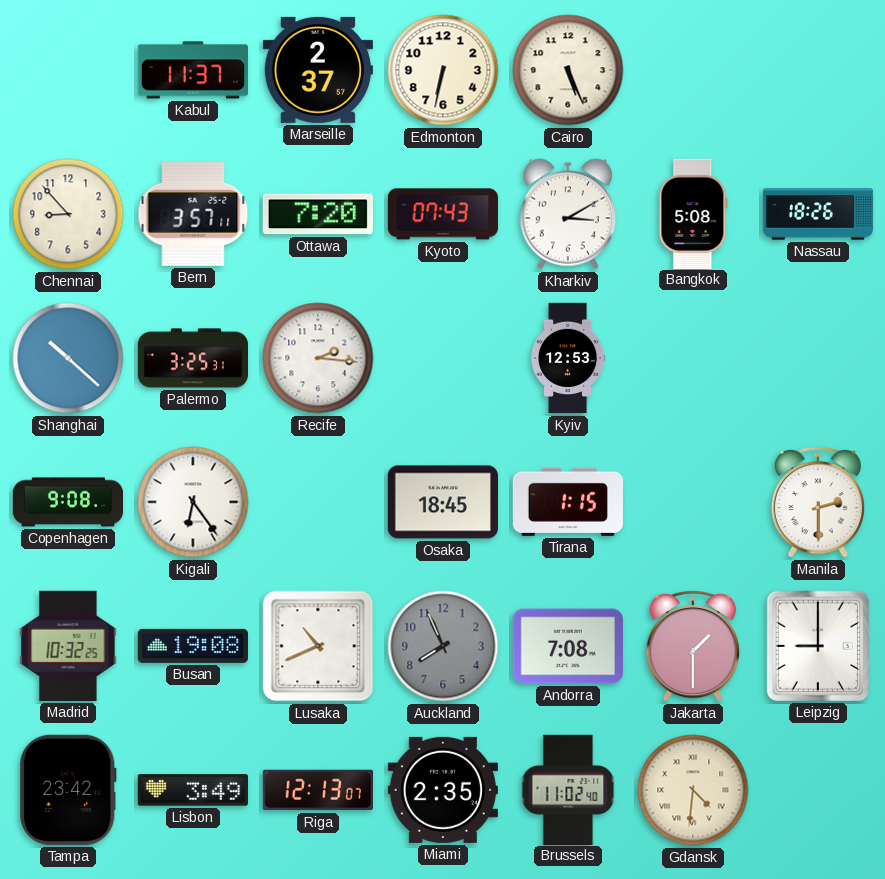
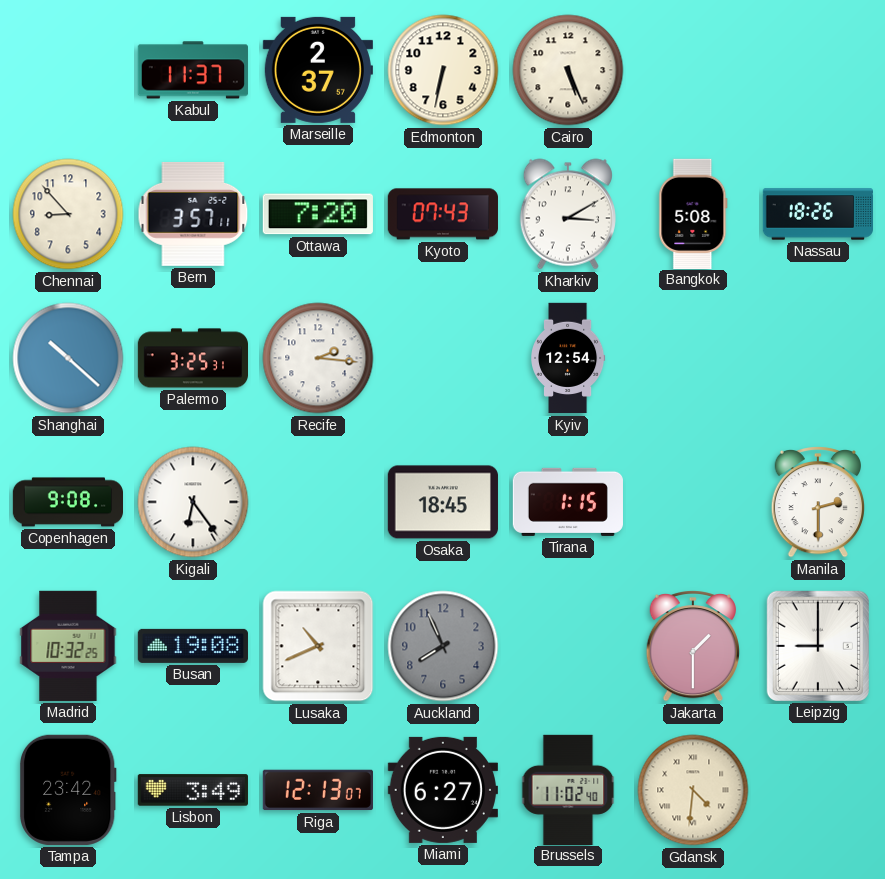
Kyiv: 12:53 -> 12:54 (569, 358)
Andorra: 7:08 -> none (568, 646)
Miami: 2:35 -> 6:27 (443, 790)
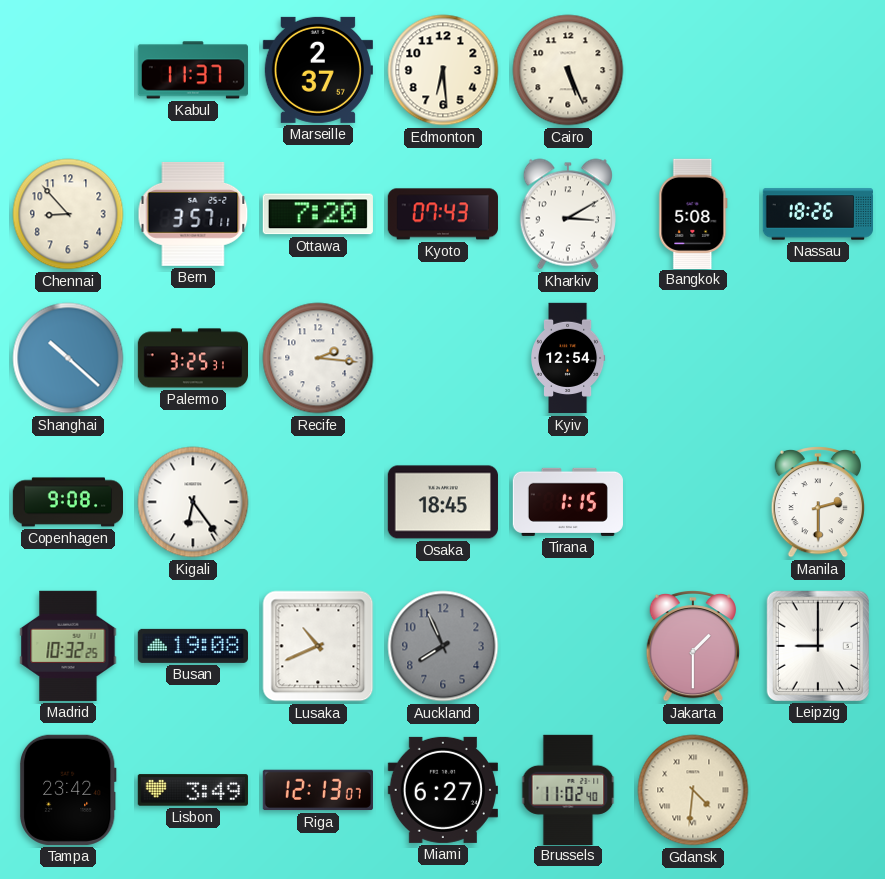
Edmonton: 6:32 -> 6:29 (443, 70)
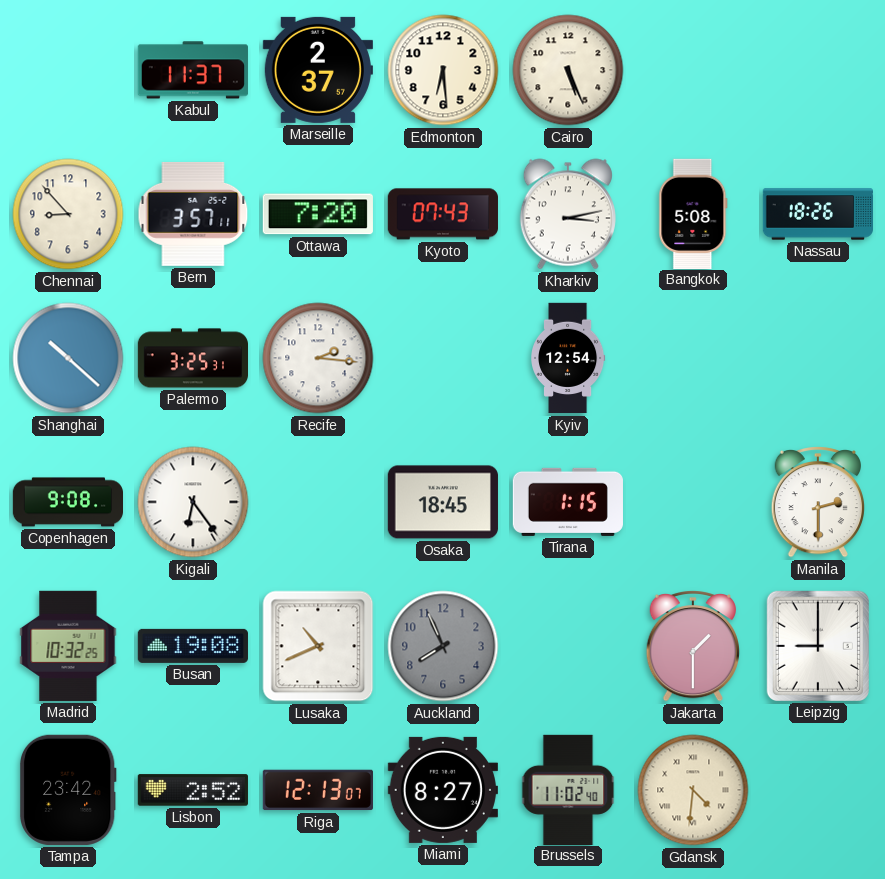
Kharkiv: 3:10 -> 3:13 (568, 214)
Lisbon: 3:49 -> 2:52 (193, 790)
Miami: 6:27 -> 8:27 (443, 790)
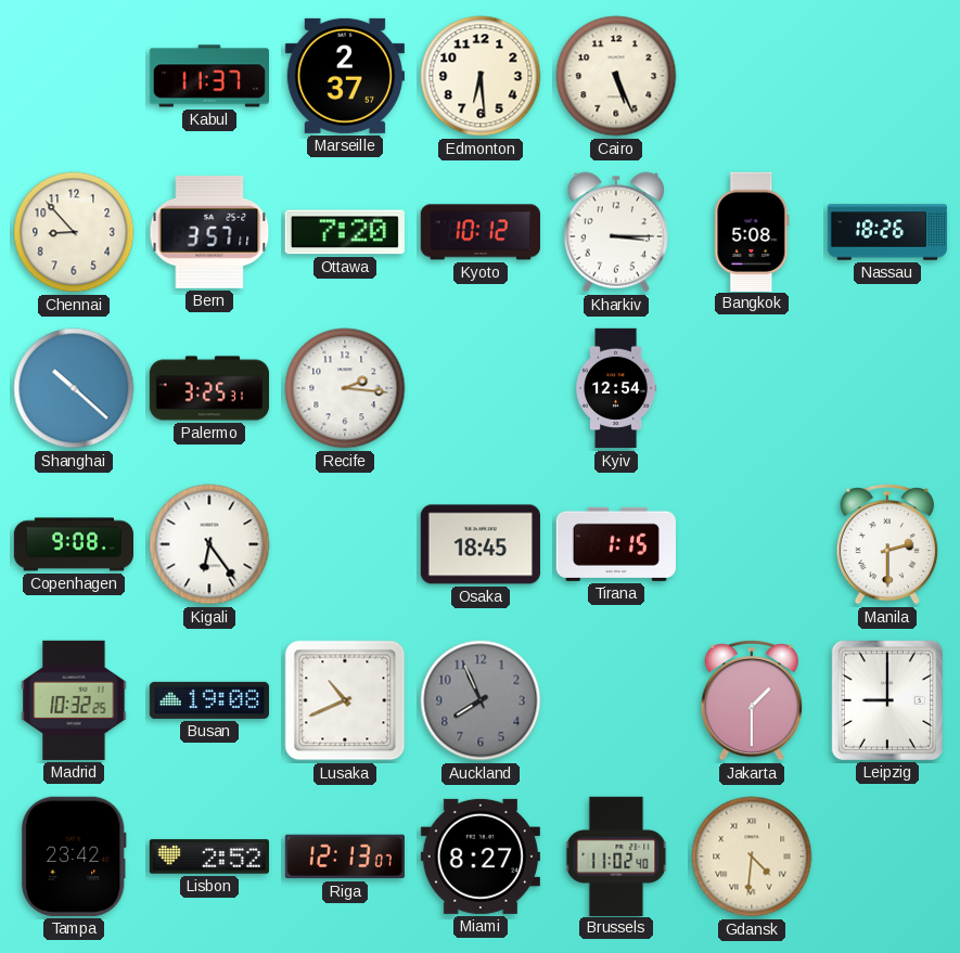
Kyoto: 07:43 -> 10:12 (481, 232)
Kharkiv: 3:13 -> 3:15 (616, 232)
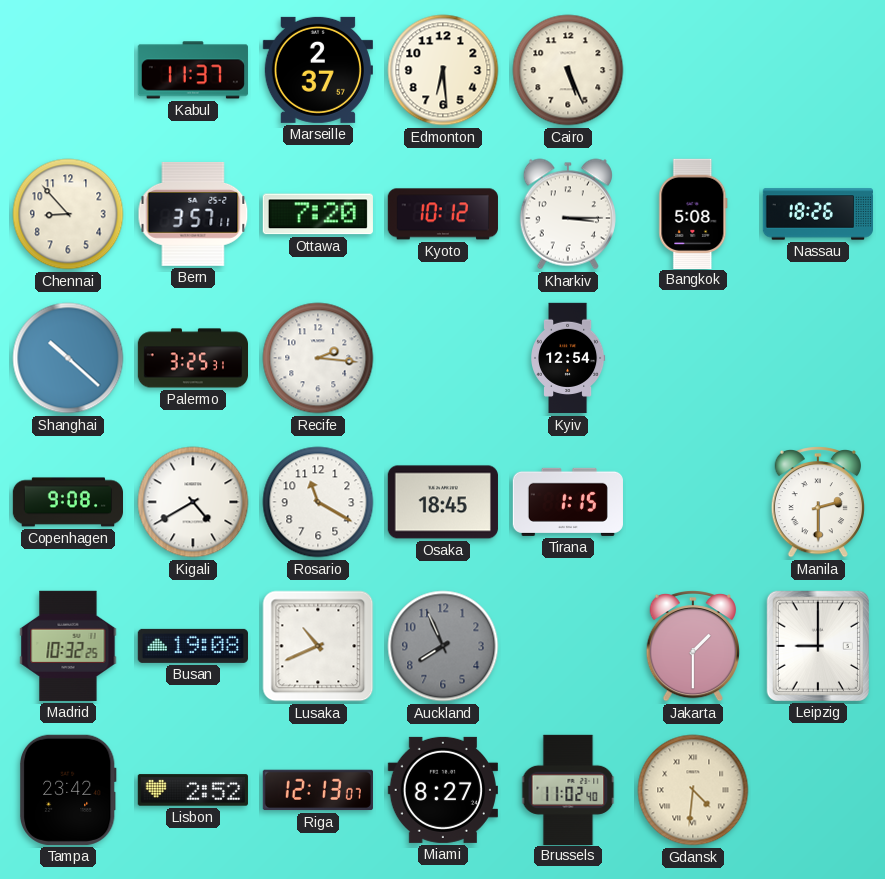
Kigali: 6:24 -> 4:40 (193, 502)
Rosario: none -> 11:20 (318, 502)
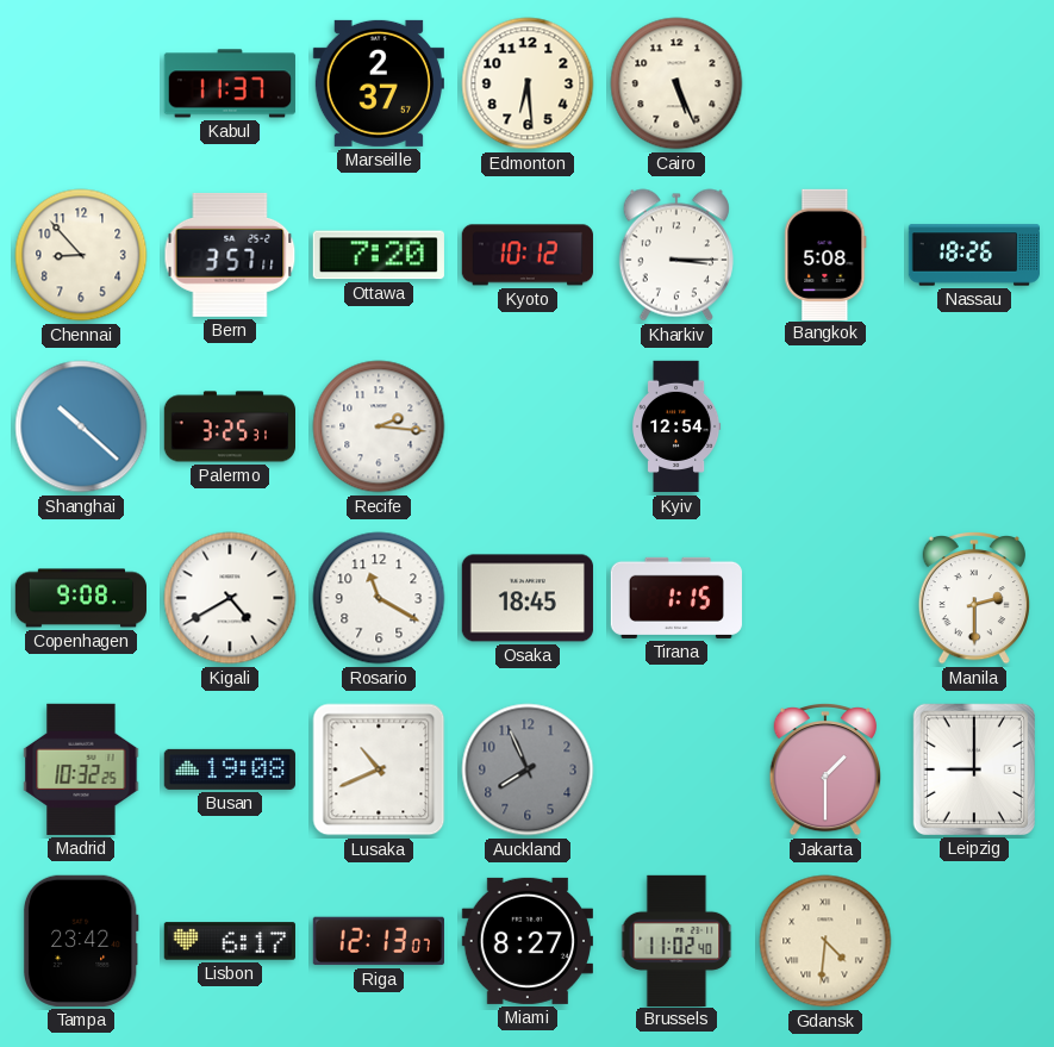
Lisbon: 2:52 -> 6:17 (230, 941)
